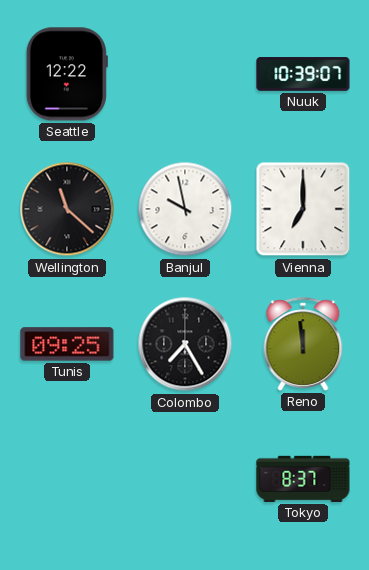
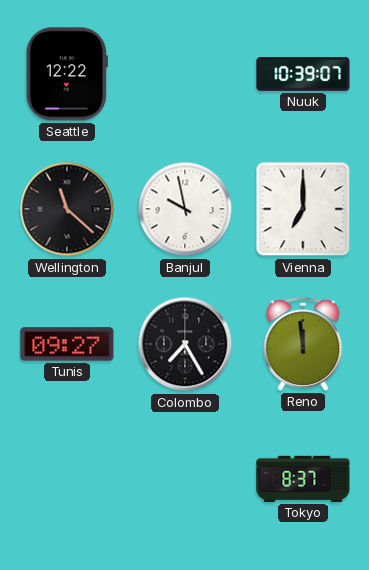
Tunis: 09:25 -> 09:27 (67, 344)
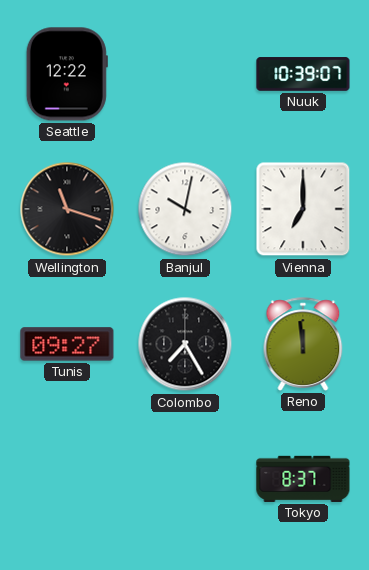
Wellington: 11:22 -> 11:18 (67, 209)
Banjul: 9:58 -> 10:02 (185, 209)
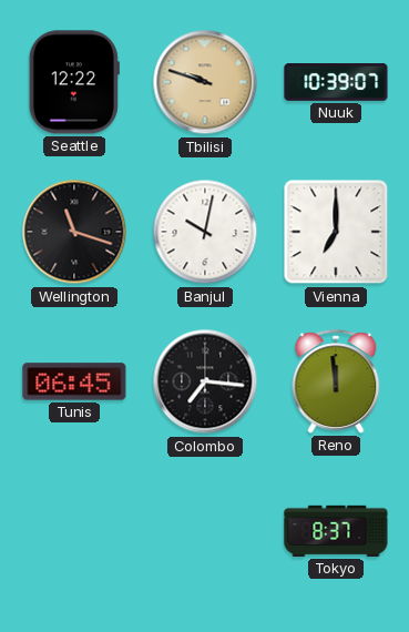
Tbilisi: none -> 9:48 (205, 82)
Tunis: 09:27 -> 06:45 (74, 381)
Colombo: 7:25 -> 7:16 (205, 381)
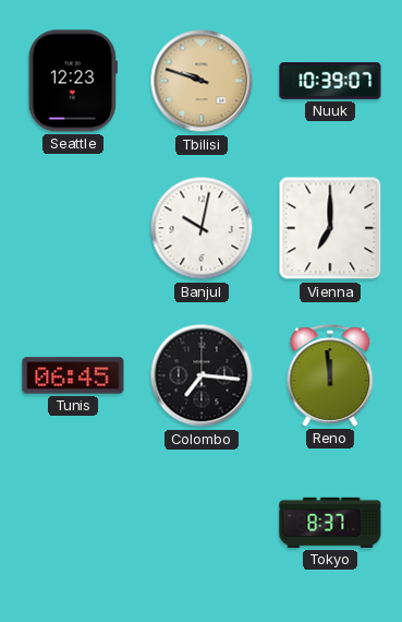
Seattle: 12:22 -> 12:23 (73, 81)
Wellington: 11:18 -> none (74, 232)
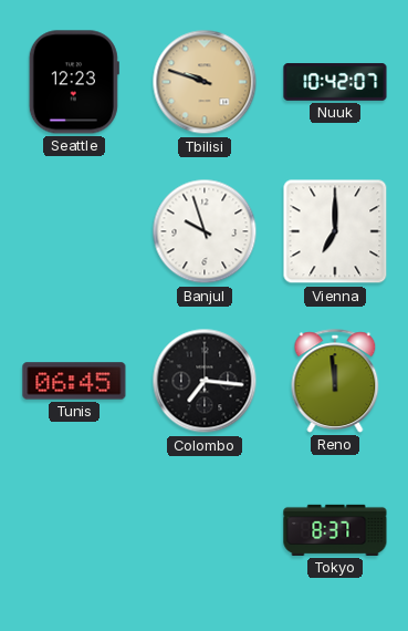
Nuuk: 10:39 -> 10:42 (335, 82)
Banjul: 10:02 -> 9:57 (205, 231)
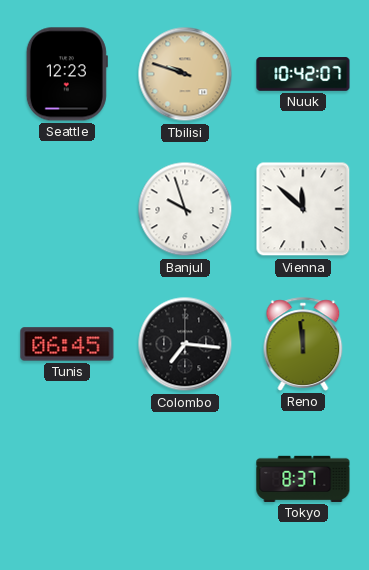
Vienna: 7:00 -> 11:52 (303, 209)
